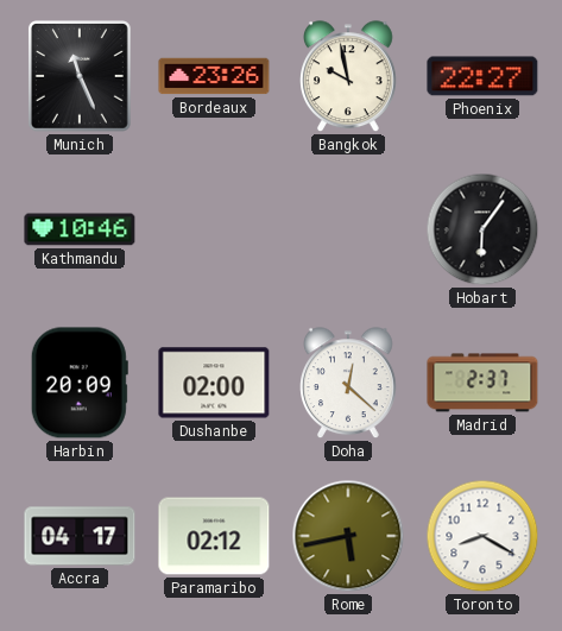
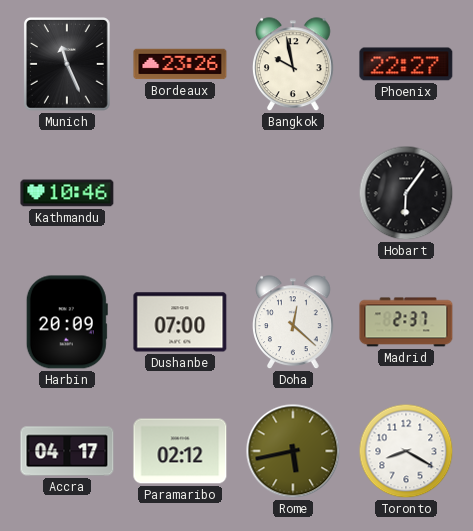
Dushanbe: 02:00 -> 07:00 (180, 322)
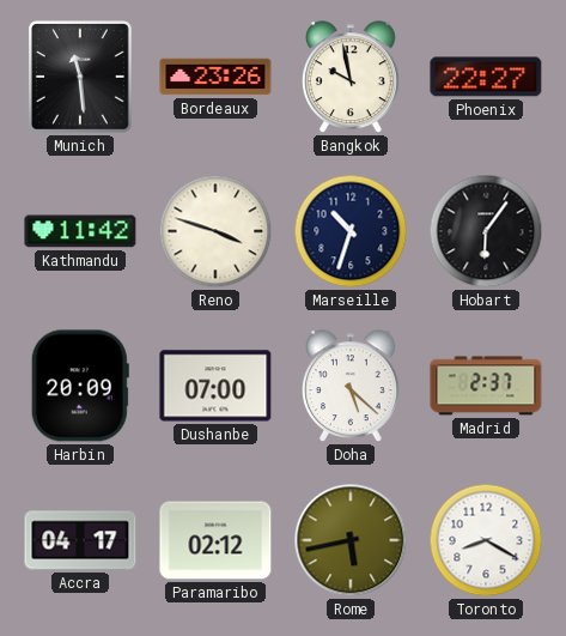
Munich: 11:26 -> 11:29 (81, 78)
Kathmandu: 10:46 -> 11:42 (80, 231)
Reno: none -> 3:48 (215, 231)
Marseille: none -> 10:33 (351, 231)
Doha: 12:22 -> 5:22 (352, 387)
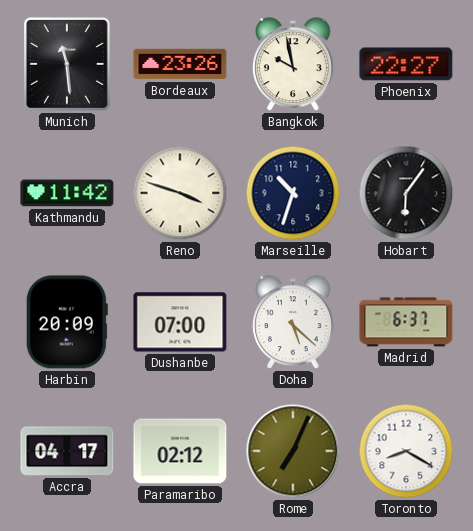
Madrid: 2:37 -> 6:37 (406, 322)
Rome: 5:43 -> 7:04 (293, 451)
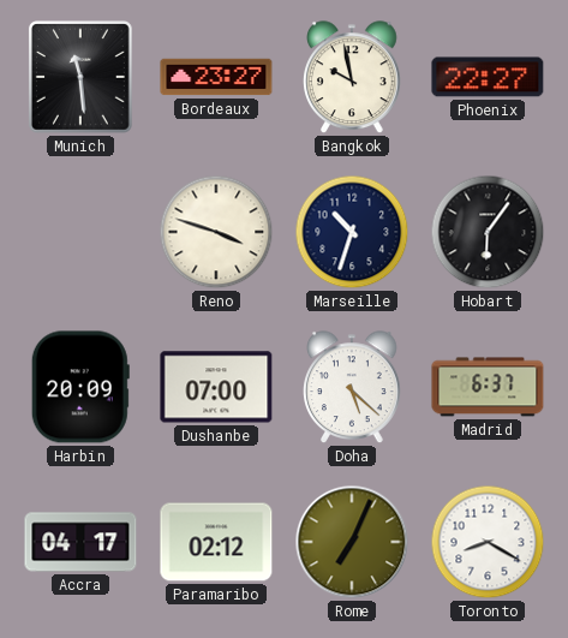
Bordeaux: 23:26 -> 23:27 (216, 77)
Kathmandu: 11:42 -> none (67, 193)
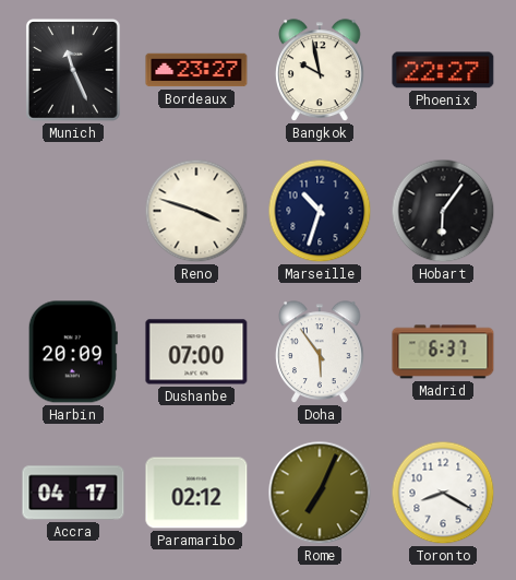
Munich: 11:29 -> 11:26 (74, 71)
Doha: 5:22 -> 5:54 (321, 353)
